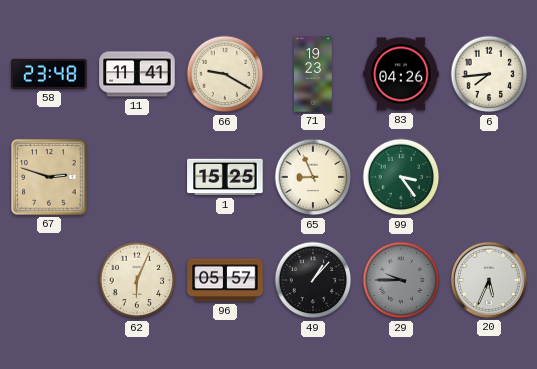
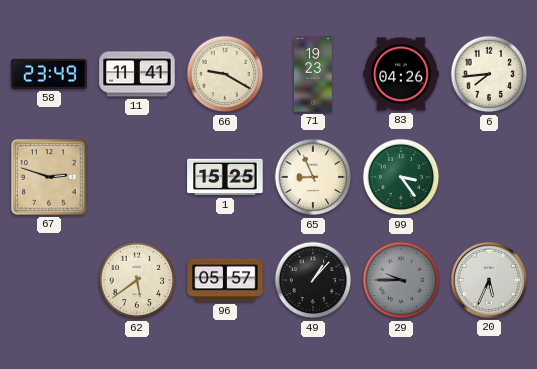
58: 23:48 -> 23:49 (49, 74)
62: 6:04 -> 5:39 (137, 280)
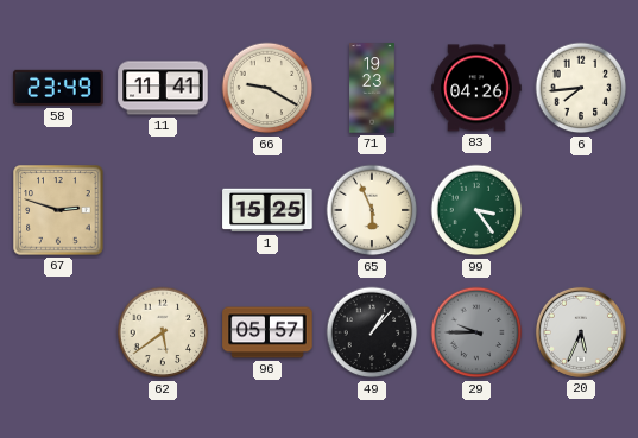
65: 8:56 -> 5:56 (372, 210)
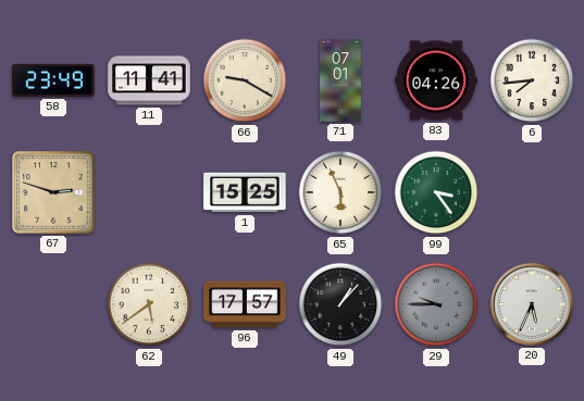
71: 19:23 -> 07:01 (340, 80)
96: 05:57 -> 17:57 (245, 304)
